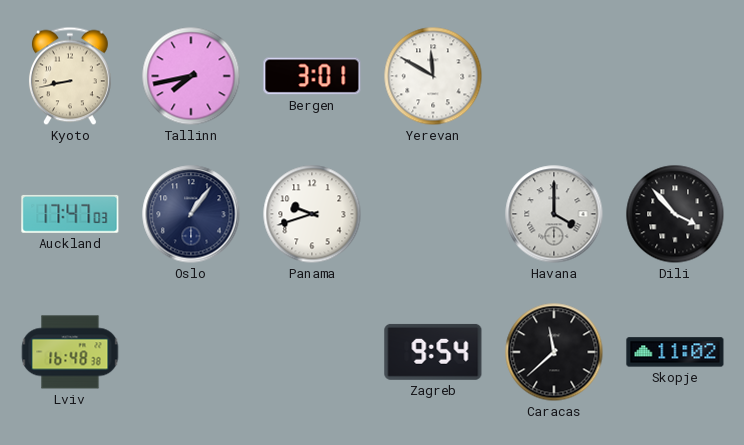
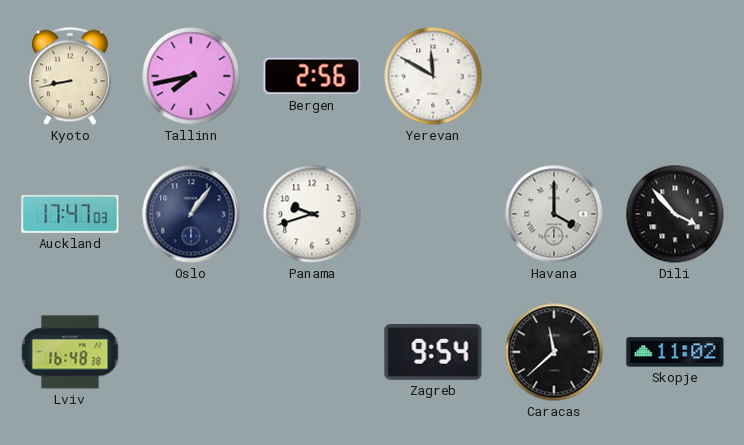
Bergen: 3:01 -> 2:56 (312, 76)
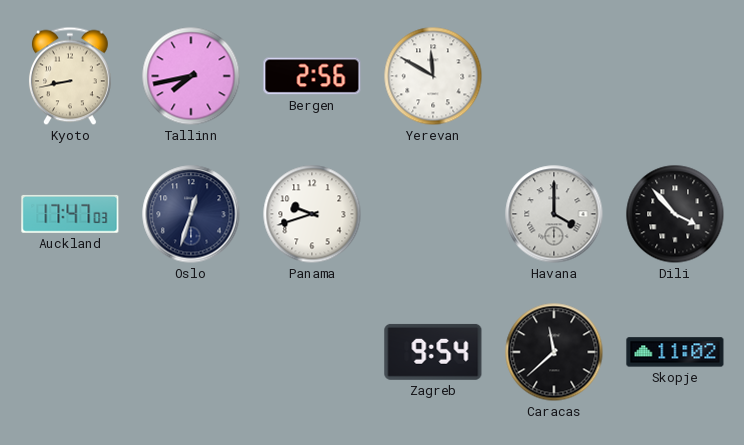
Oslo: 1:06 -> 12:33 (191, 214)
Lviv: 16:48 -> none (70, 352)
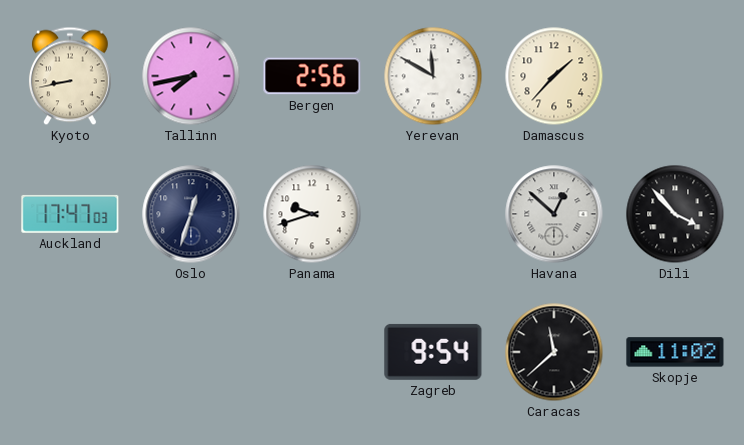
Damascus: none -> 1:37 (554, 76)
Havana: 4:00 -> 12:52 (554, 214)
